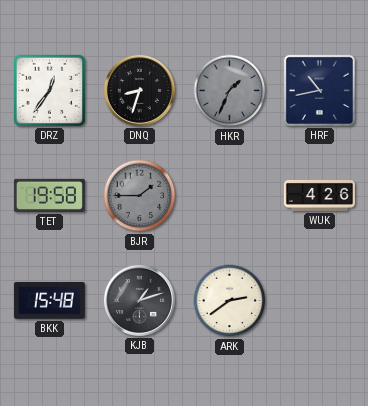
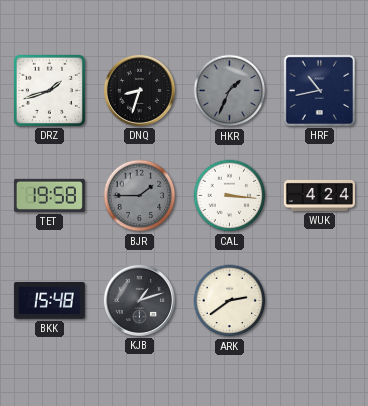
DRZ: 12:36 -> 1:42 (49, 90)
CAL: none -> 3:16 (230, 196)
WUK: 4:26 -> 4:24 (319, 195)
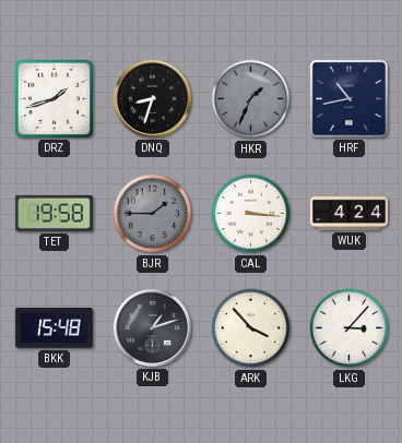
ARK: 2:39 -> 3:53 (251, 328)
LKG: none -> 3:07 (350, 328)
